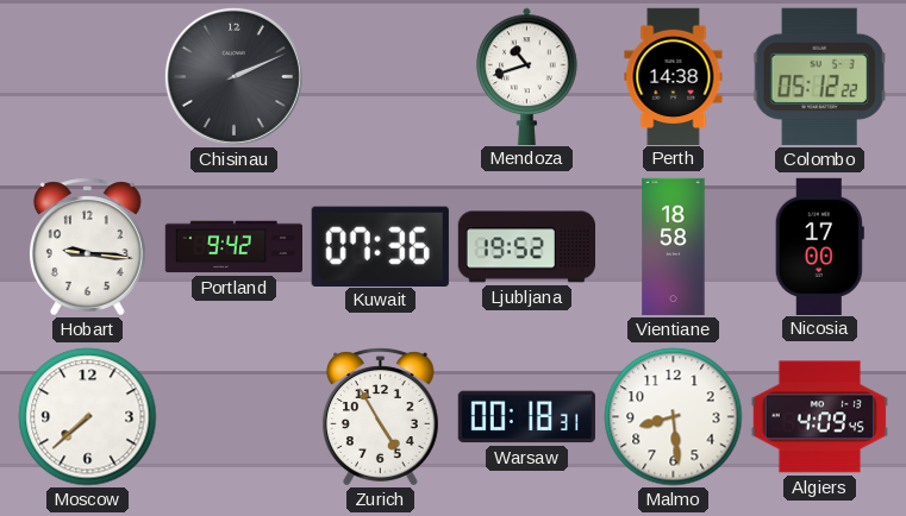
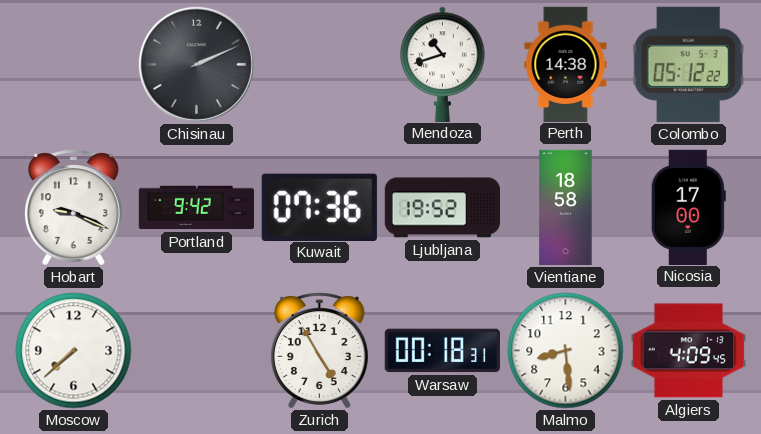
Hobart: 9:16 -> 9:19 (73, 208)
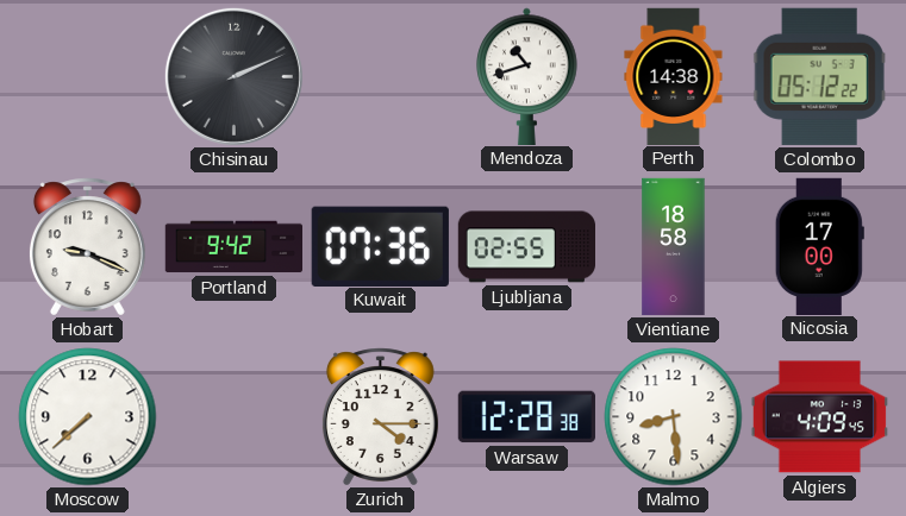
Ljubljana: 19:52 -> 02:55 (526, 247)
Zurich: 4:55 -> 4:15 (380, 417)
Warsaw: 00:18 -> 12:28 (526, 417)
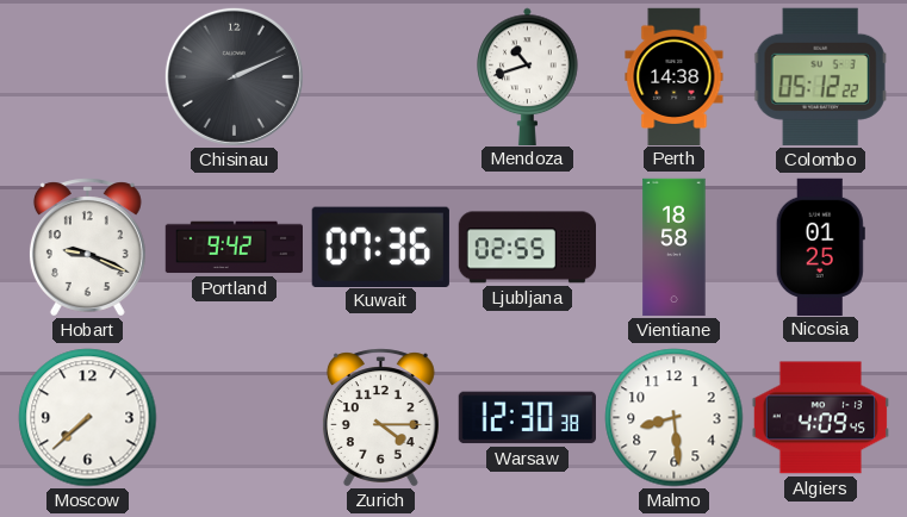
Nicosia: 17:00 -> 01:25 (820, 247)
Warsaw: 12:28 -> 12:30 (527, 418)
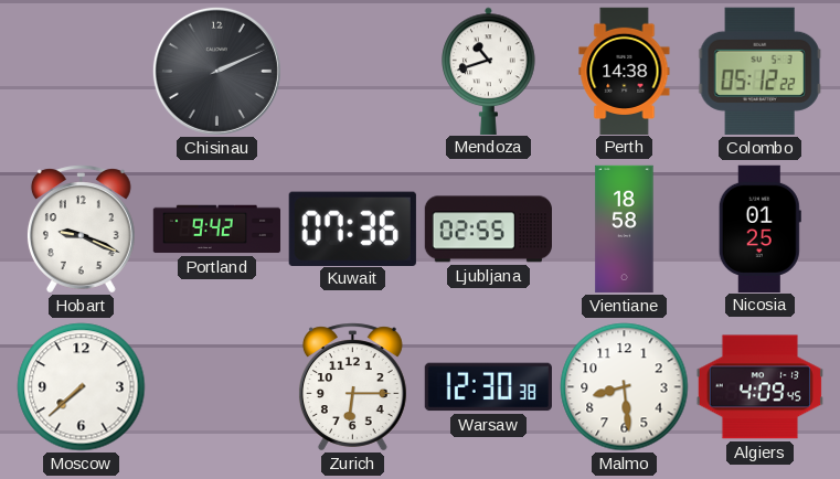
Zurich: 4:15 -> 6:15 (352, 387)
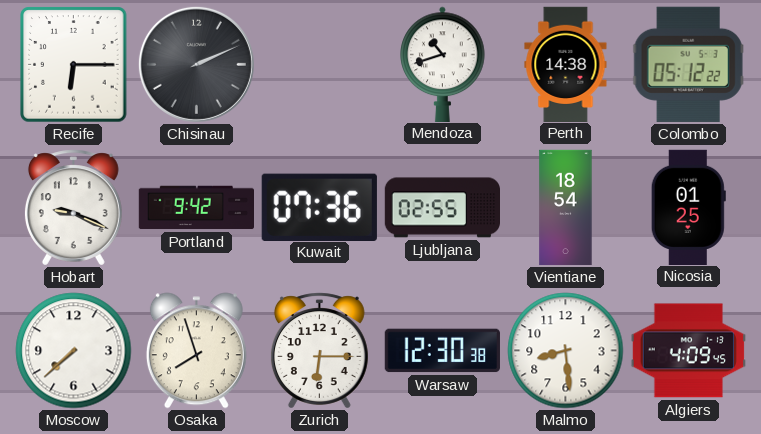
Recife: none -> 6:15 (74, 65)
Vientiane: 18:58 -> 18:54 (566, 208)
Osaka: none -> 7:57 (196, 351)
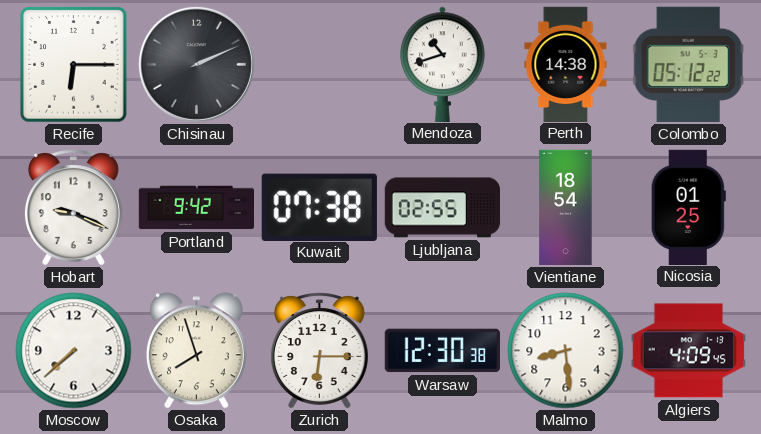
Kuwait: 07:36 -> 07:38 (319, 207)
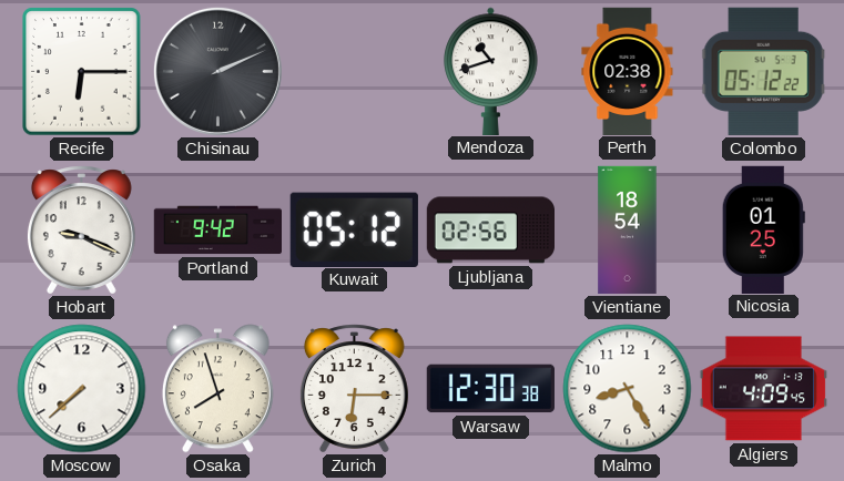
Perth: 14:38 -> 02:38 (628, 71)
Kuwait: 07:38 -> 05:12 (354, 229)
Ljubljana: 02:55 -> 02:56 (490, 231)
Malmo: 8:29 -> 8:25 (628, 389)
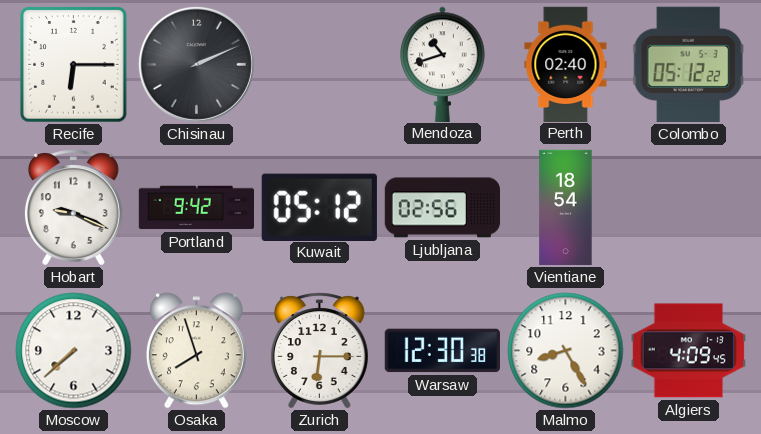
Perth: 02:38 -> 02:40 (566, 64)
Nicosia: 01:25 -> none (763, 229)
